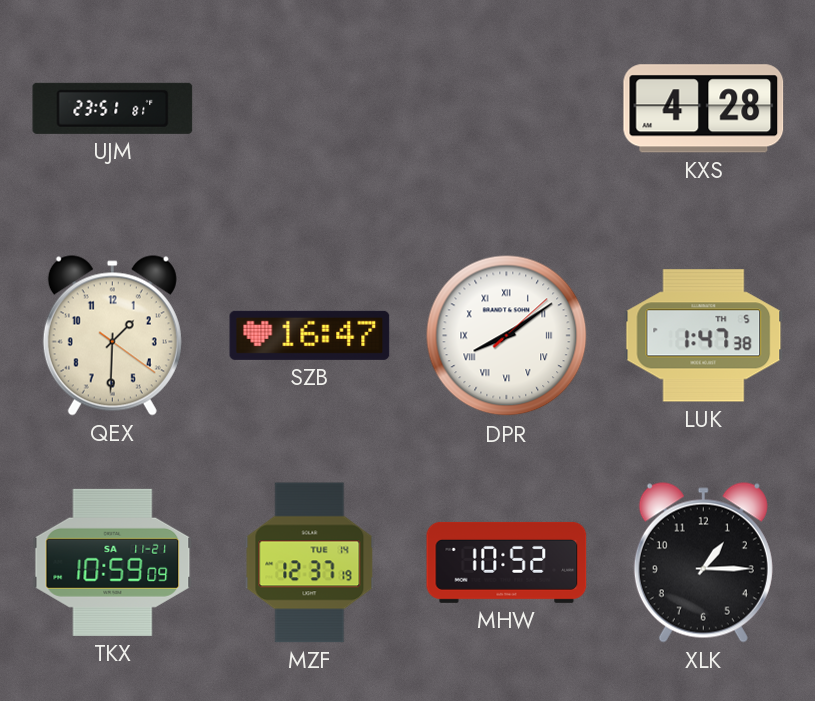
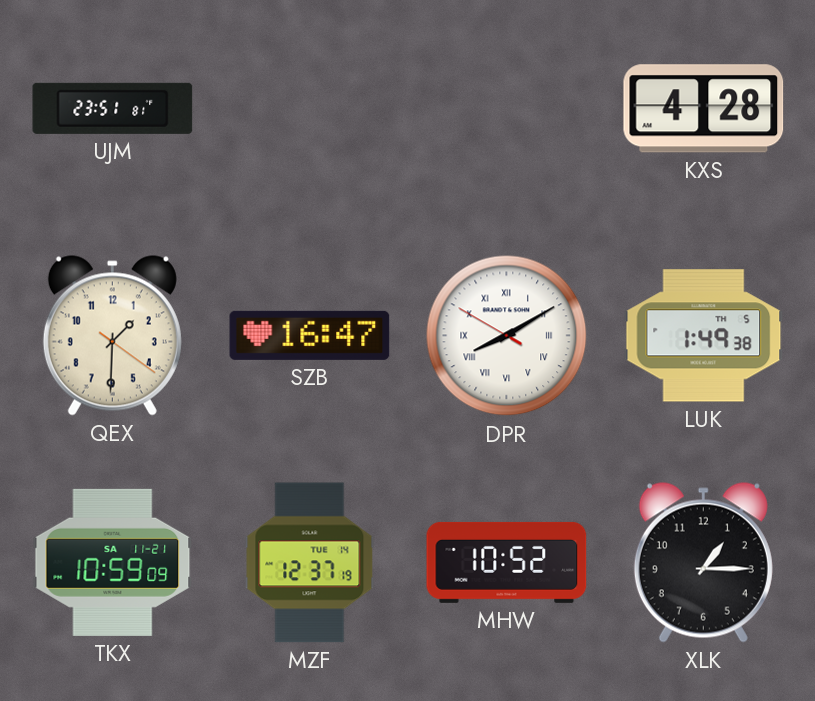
DPR: 8:09:08 -> 8:09:50 (507, 336)
LUK: 1:47 -> 1:49 (704, 336)
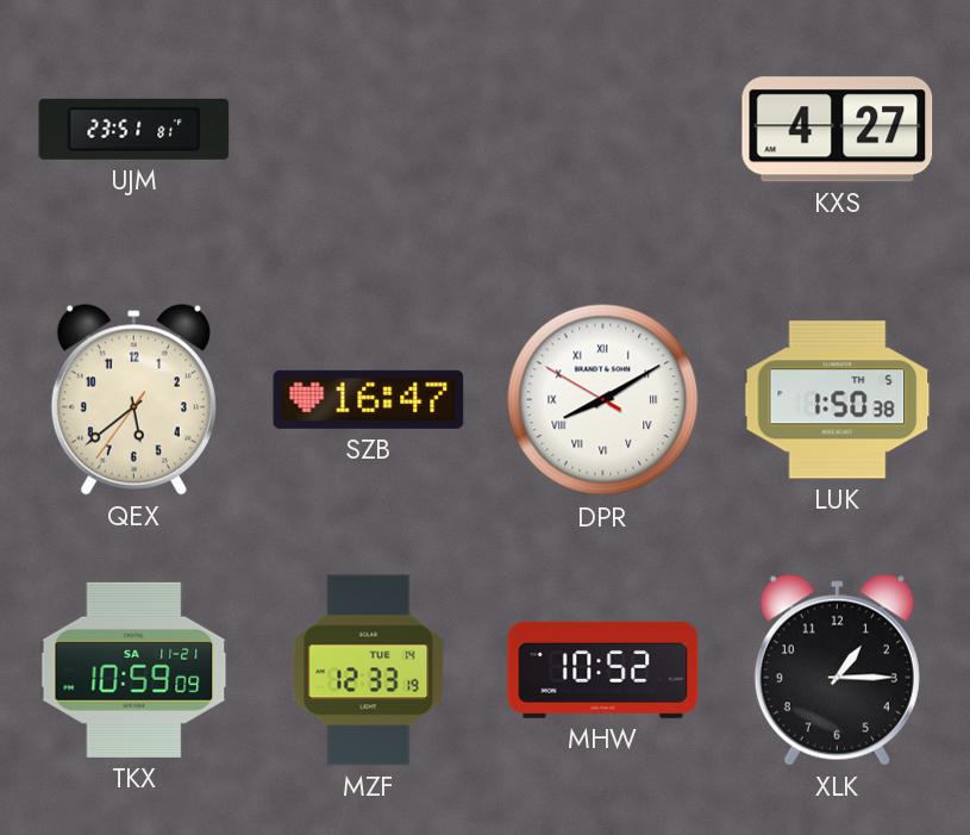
KXS: 4:28 -> 4:27 (838, 130)
QEX: 1:30 -> 5:38 (133, 400)
LUK: 1:49 -> 1:50 (838, 400)
MZF: 12:37 -> 12:33 (369, 671)
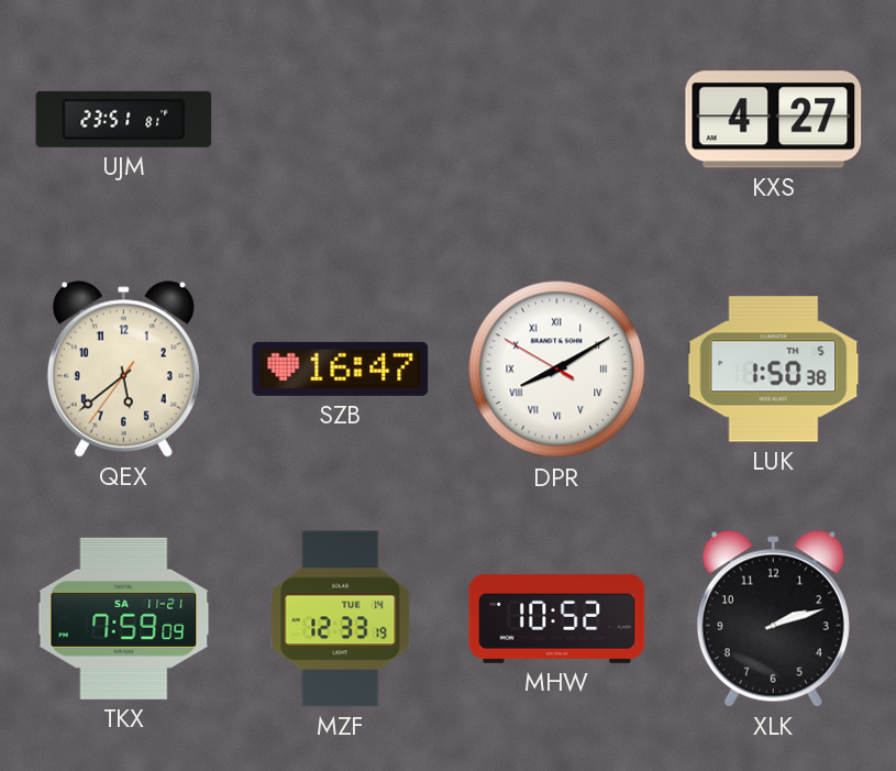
TKX: 10:59 -> 7:59 (124, 618)
XLK: 1:15 -> 2:12 (773, 619)
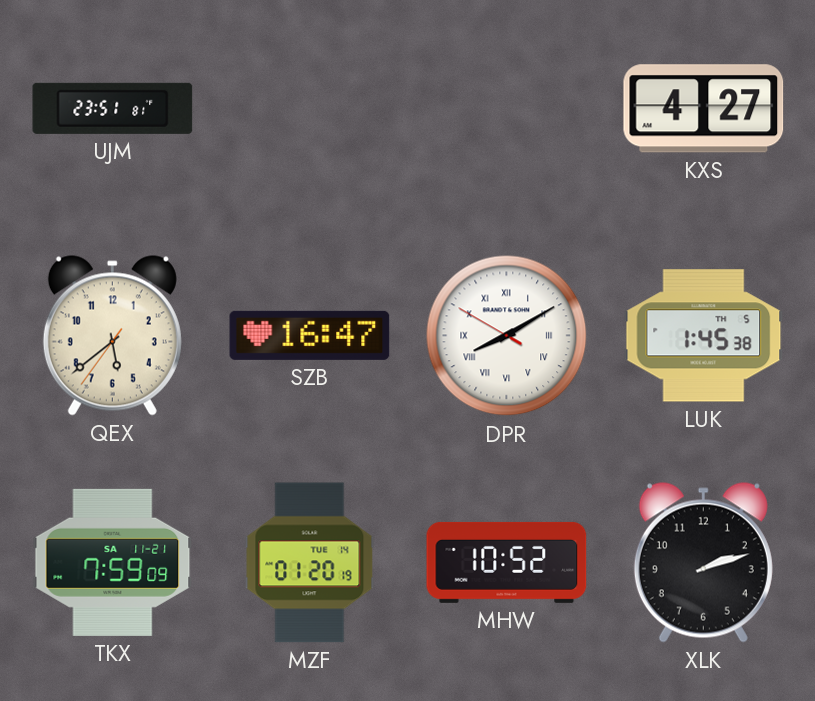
LUK: 1:50 -> 1:45 (704, 336)
MZF: 12:33 -> 01:20 (310, 563)
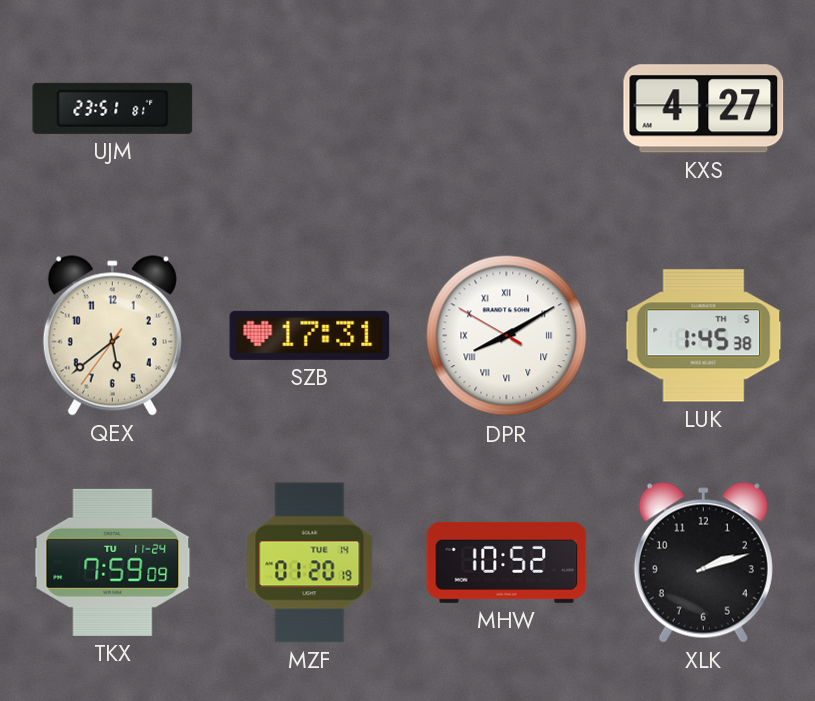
SZB: 16:47 -> 17:31 (310, 335)
TKX date: SA 11-21 -> TU 11-24 (113, 562)
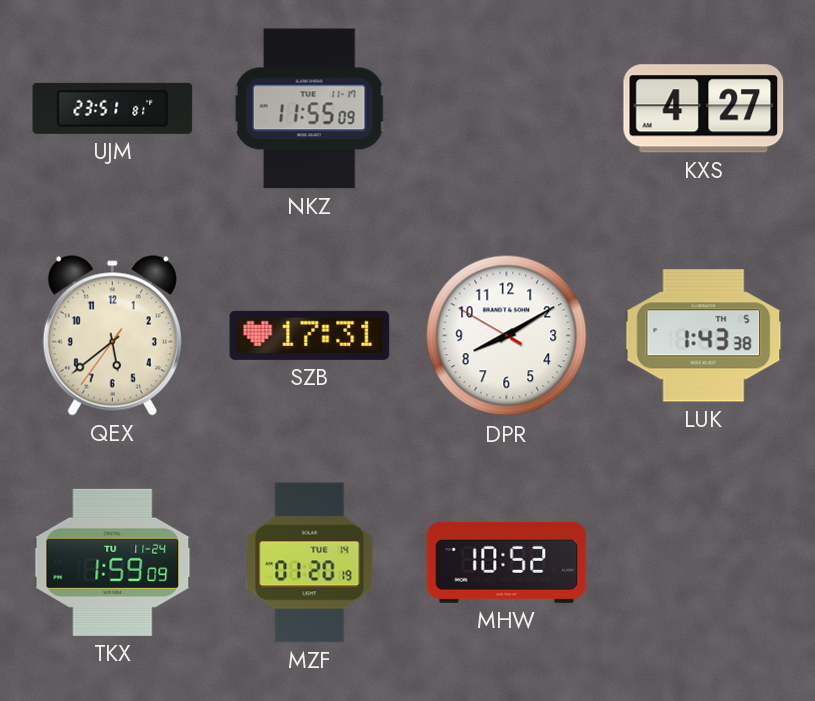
NKZ: none -> 11:55 (310, 109)
DPR numerals: Roman -> Arabic (507, 336)
LUK: 1:45 -> 1:43 (704, 336)
TKX: 7:59 -> 1:59 (113, 562)
XLK: 2:12 -> none (703, 563)
